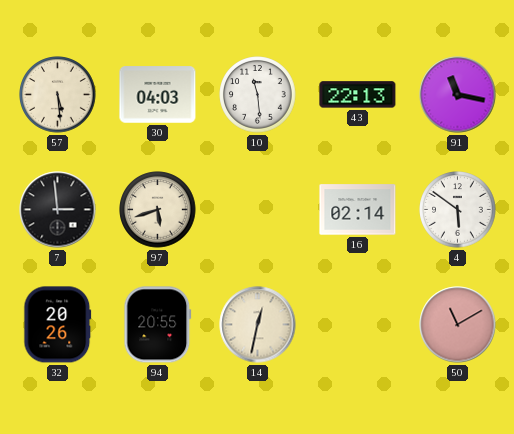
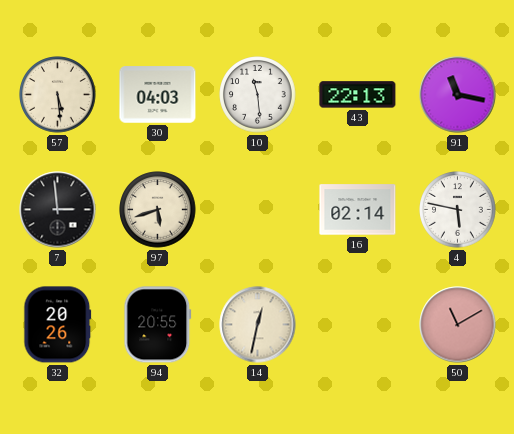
4: 5:51 -> 5:47 (458, 210)
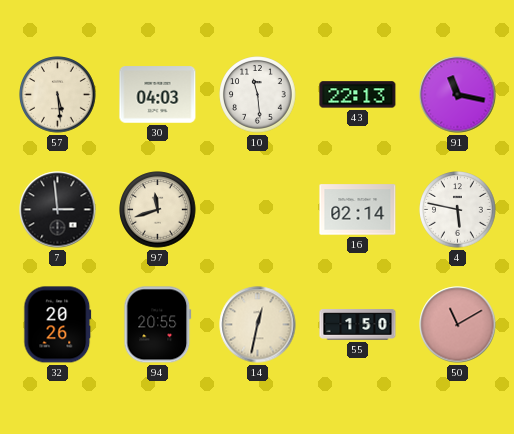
97: 5:42 -> 11:42 (158, 210)
55: none -> 1:50 (358, 325)
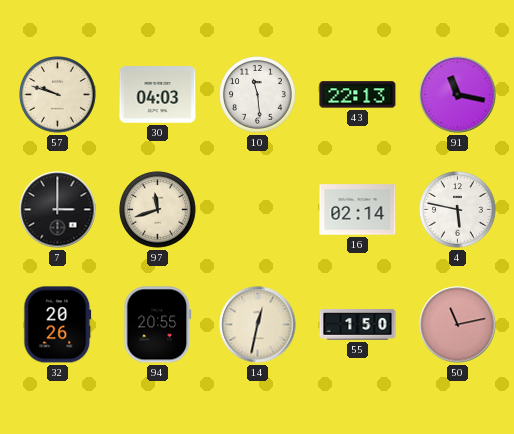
57: 5:29 -> 9:48 (58, 95)
7: 2:59 -> 3:00 (58, 210)
50: 11:10 -> 11:13 (458, 325)
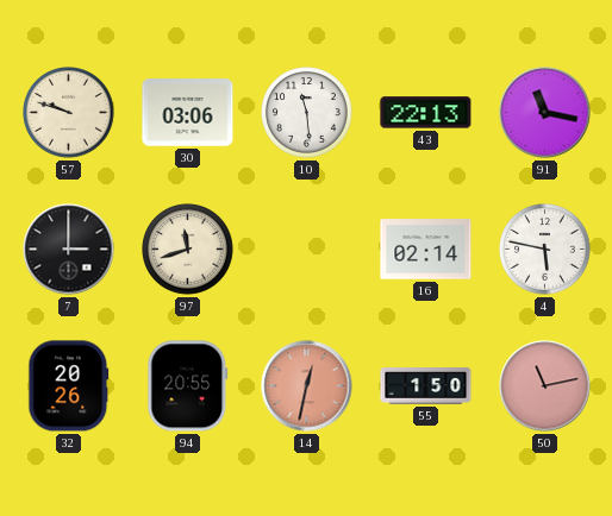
30: 04:03 -> 03:06 (188, 113)
14 dial: cream -> salmon (307, 386)
